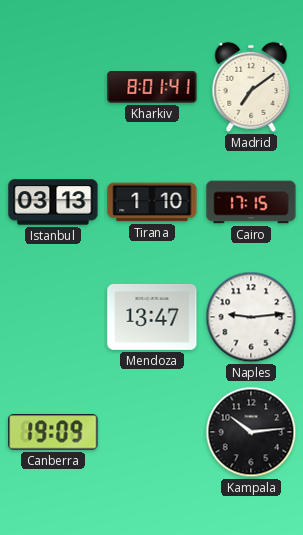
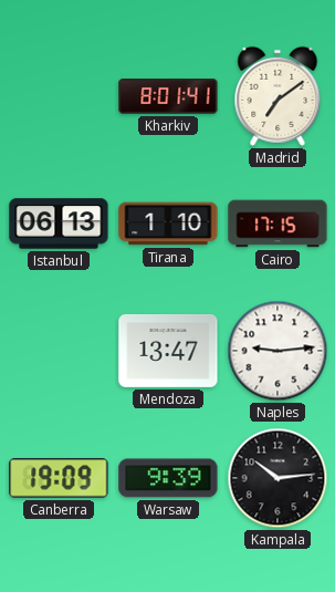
Istanbul: 03:13 -> 06:13 (59, 224)
Warsaw: none -> 9:39 (168, 478)
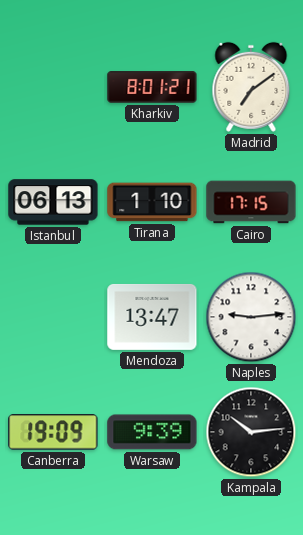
Kharkiv: 8:01:41 -> 8:01:21 (152, 87)
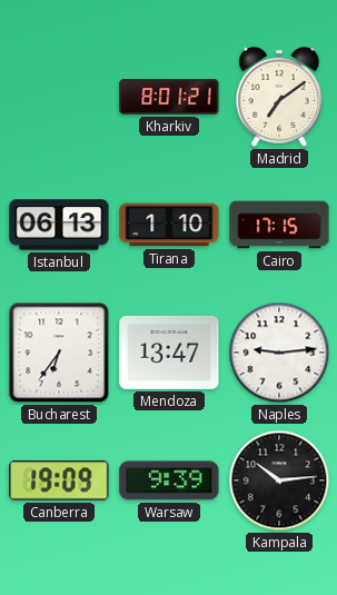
Bucharest: none -> 6:36 (59, 353)
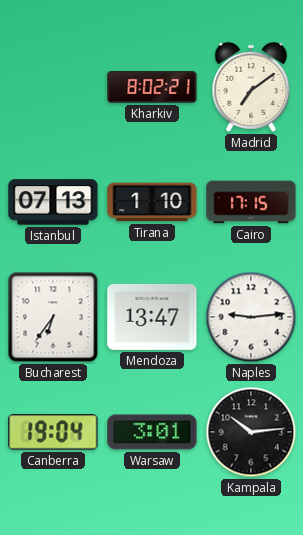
Kharkiv: 8:01 -> 8:02 (152, 87)
Istanbul: 06:13 -> 07:13 (53, 202)
Canberra: 19:09 -> 19:04 (53, 432)
Warsaw: 9:39 -> 3:01 (152, 432)
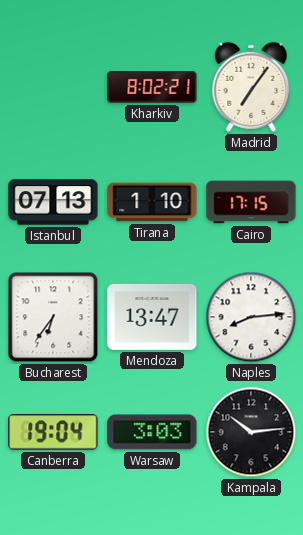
Madrid: 7:09 -> 7:06 (251, 87)
Naples: 9:14 -> 8:14 (251, 317)
Warsaw: 3:01 -> 3:03 (152, 432)
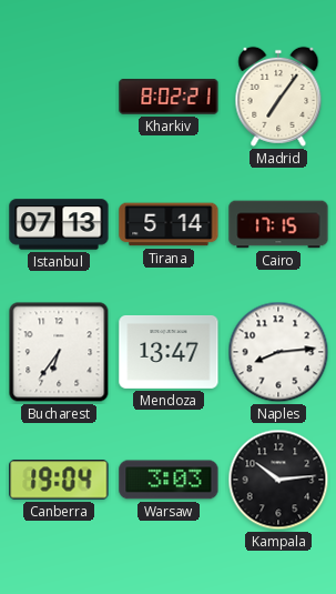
Tirana: 1:10 -> 5:14 (169, 224)
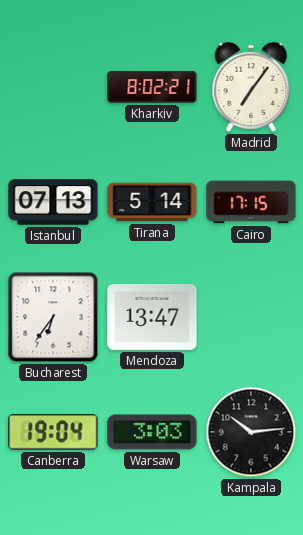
Naples: 8:14 -> none (278, 352)
